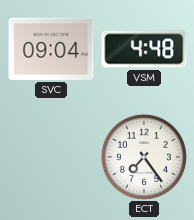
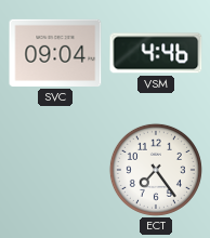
VSM: 4:48 -> 4:46 (156, 53)
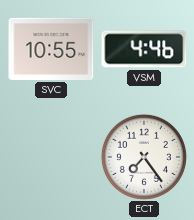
SVC: 09:04 -> 10:55 (51, 49)
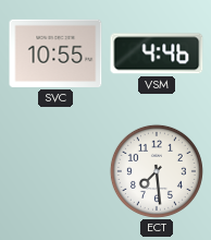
ECT: 7:24 -> 7:29 (157, 171)
